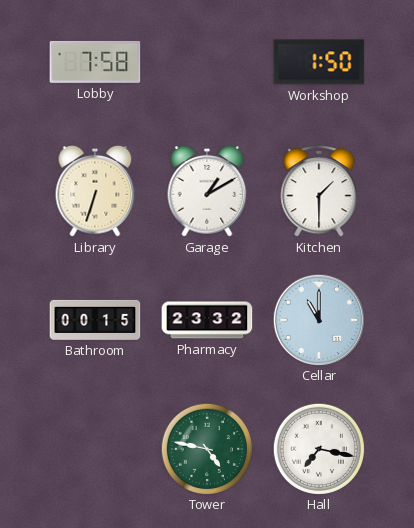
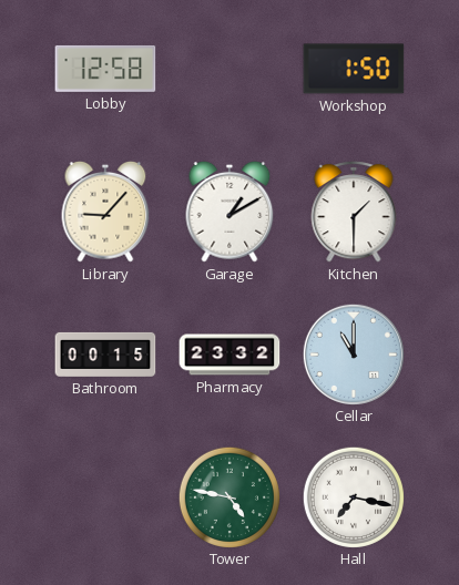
Lobby: 7:58 -> 12:58 (105, 69)
Library: 6:33 -> 9:07 (105, 212)
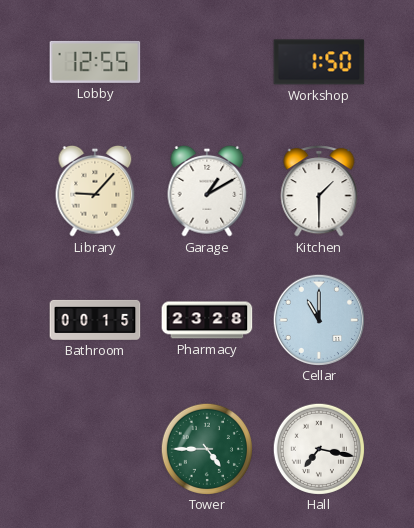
Lobby: 12:58 -> 12:55 (95, 62)
Pharmacy: 23:32 -> 23:28 (207, 320)
Tower: 4:47 -> 4:45 (206, 448)
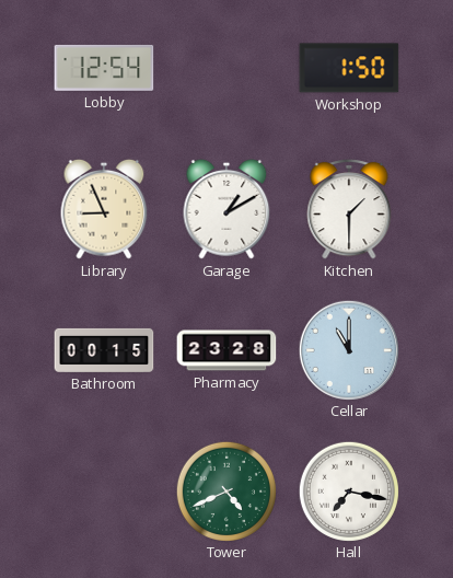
Lobby: 12:55 -> 12:54 (104, 68)
Library: 9:07 -> 8:56 (104, 209)
Tower: 4:45 -> 4:41 (225, 490)
